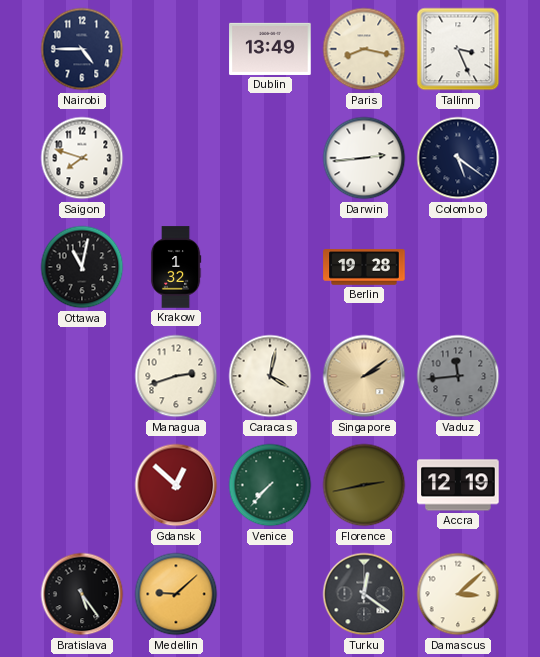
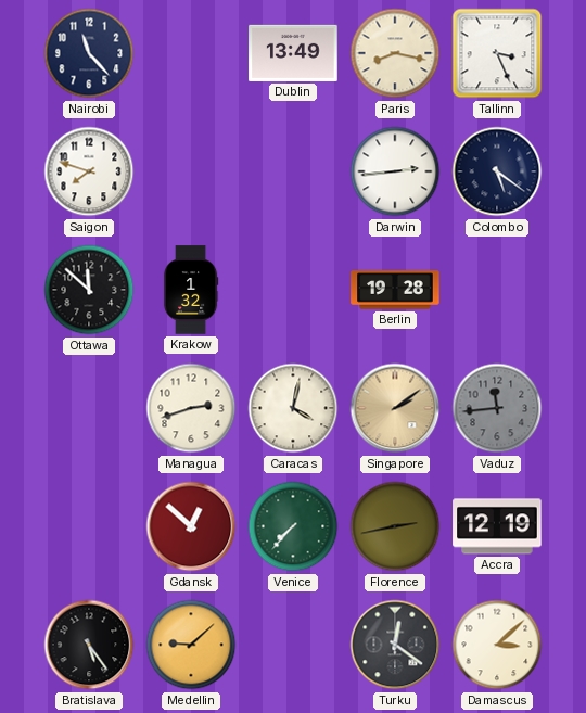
Nairobi: 4:45 -> 11:23 (89, 53)
Ottawa: 11:02 -> 11:52 (89, 290)
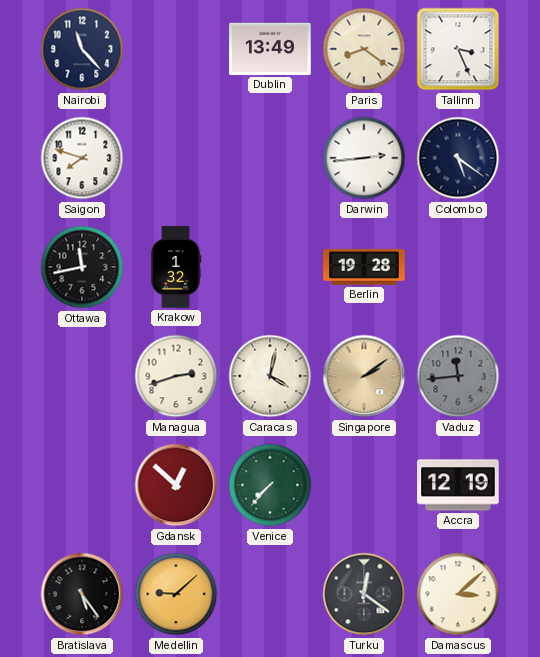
Paris: 8:17 -> 8:21 (364, 49)
Ottawa: 11:52 -> 11:43 (82, 267)
Florence: 2:43 -> none (395, 526)
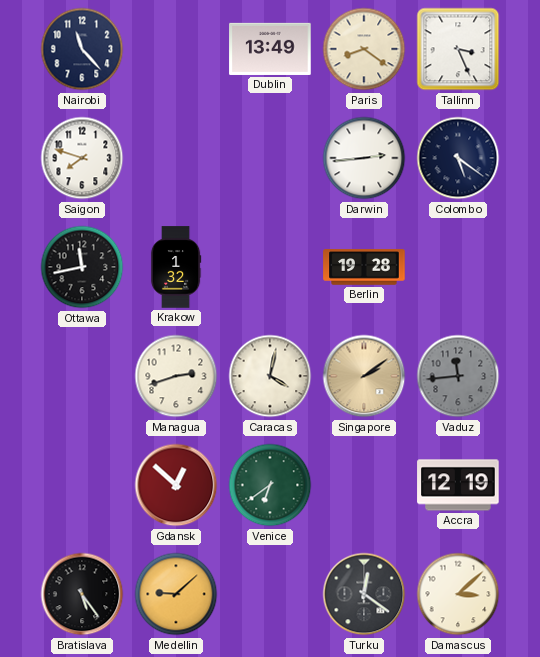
Venice: 7:37 -> 6:39 (270, 485)
